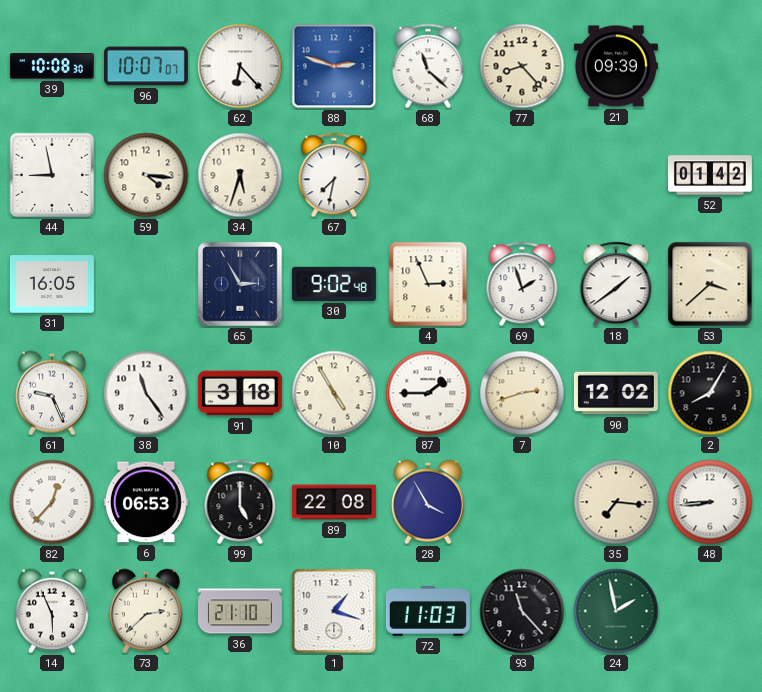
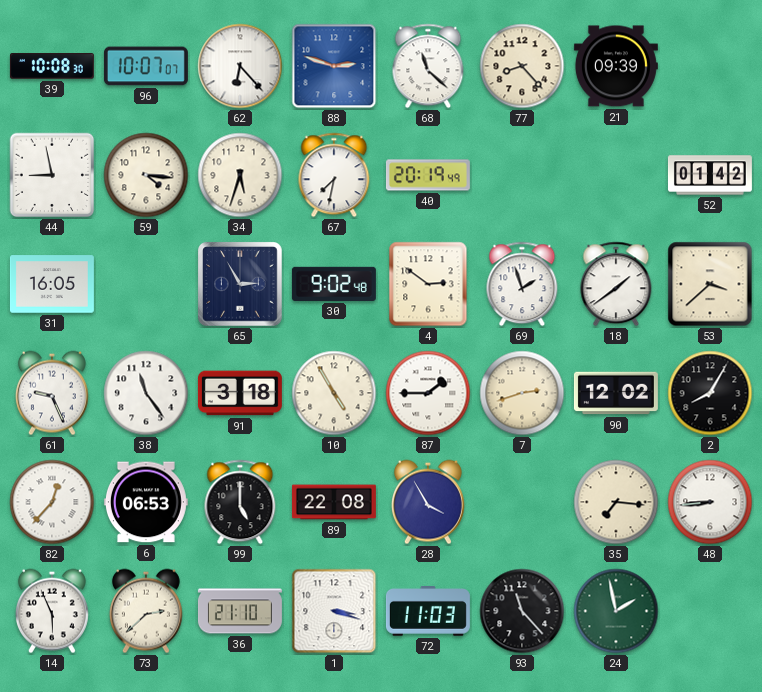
40: none -> 20:19 (428, 175)
4: 2:56 -> 2:51 (428, 284)
1: 1:18 -> 3:18 (334, 611)
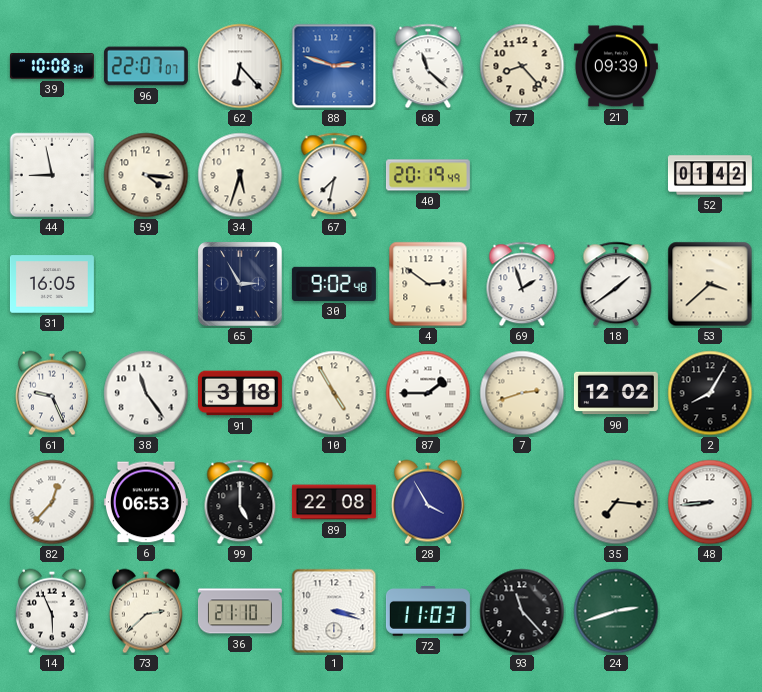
96: 10:07 -> 22:07 (146, 66)
24: 1:58 -> 2:42 (616, 611)
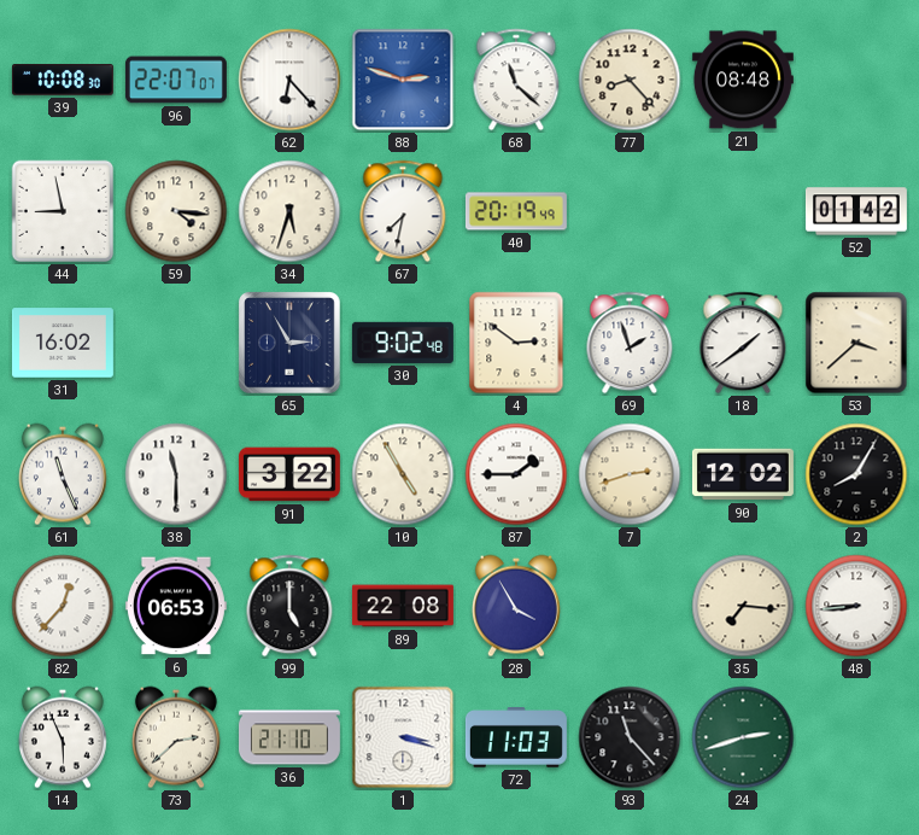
21: 09:39 -> 08:48 (743, 80)
31: 16:05 -> 16:02 (63, 343)
61: 9:26 -> 11:26 (63, 474)
38: 11:24 -> 11:30 (176, 474)
91: 3:18 -> 3:22 (289, 474)
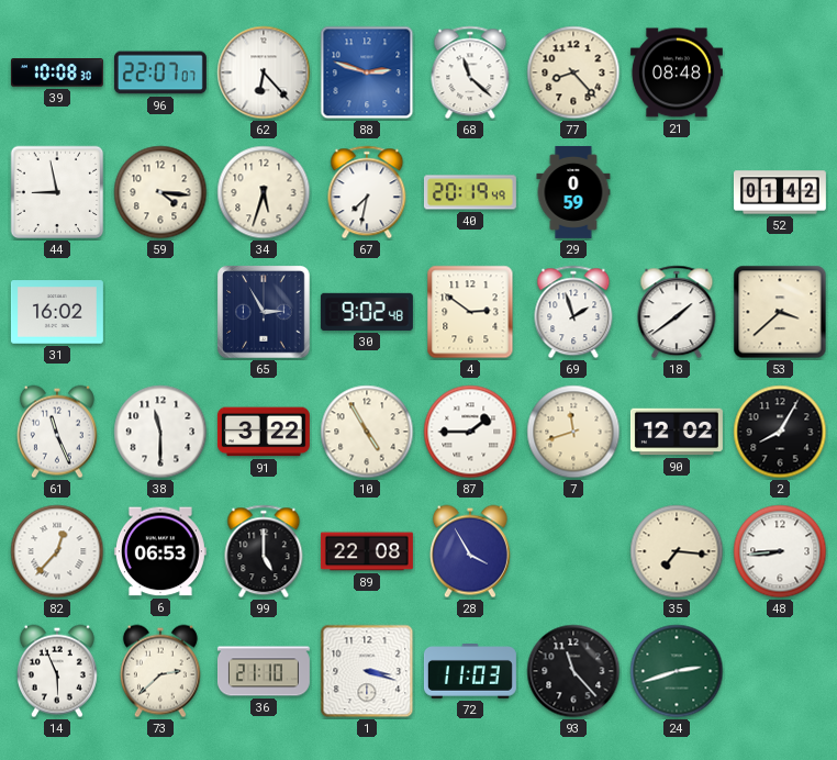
29: none -> 0:59 (573, 192)
7: 2:42 -> 11:42 (573, 432)
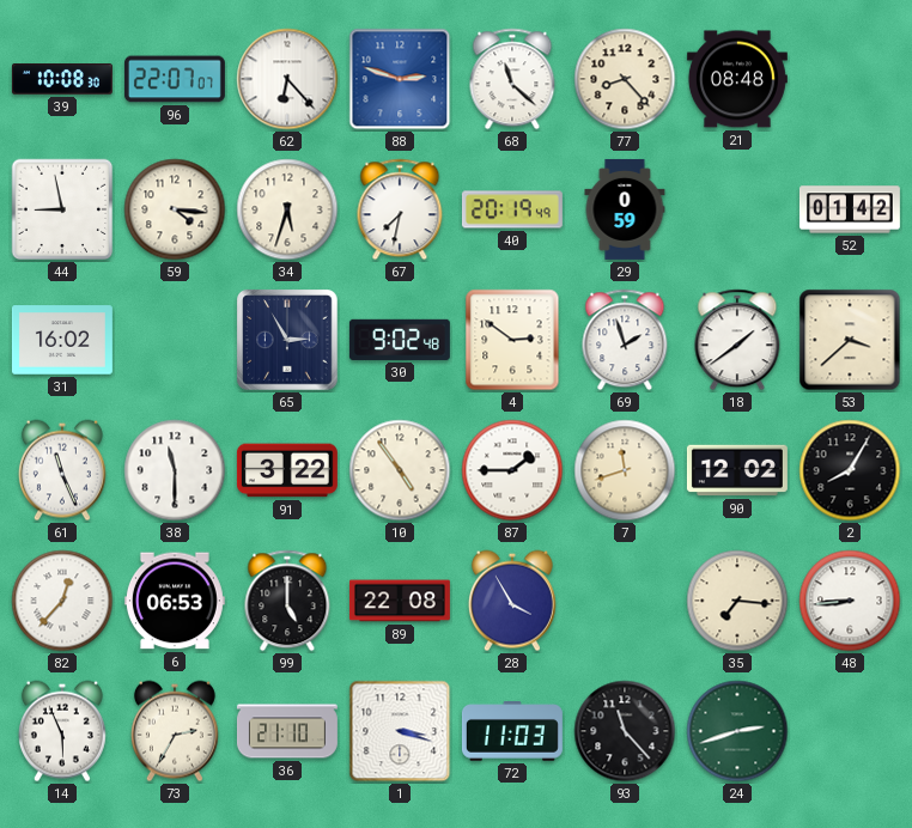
10: 4:55 -> 4:54 (400, 470)
73: 2:38 -> 2:35 (175, 731)
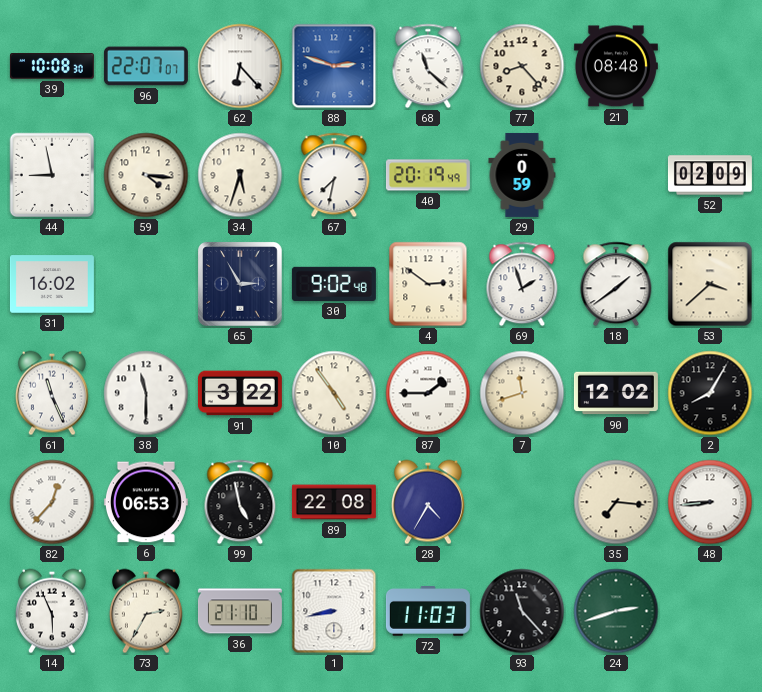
52: 01:42 -> 02:09 (710, 175)
99: 5:00 -> 4:58 (240, 502)
28: 3:55 -> 4:35 (428, 502)
1: 3:18 -> 8:43 (334, 611)
